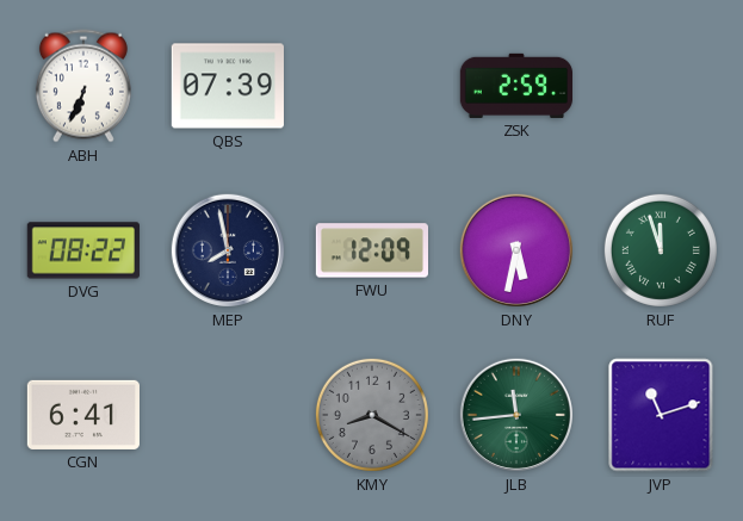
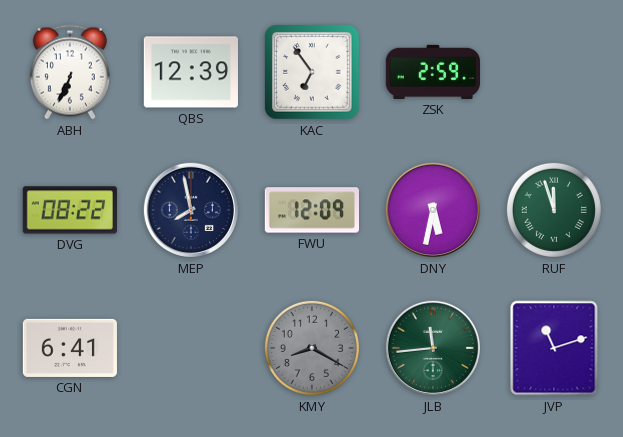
QBS: 07:39 -> 12:39 (191, 72)
KAC: none -> 6:54 (313, 73)
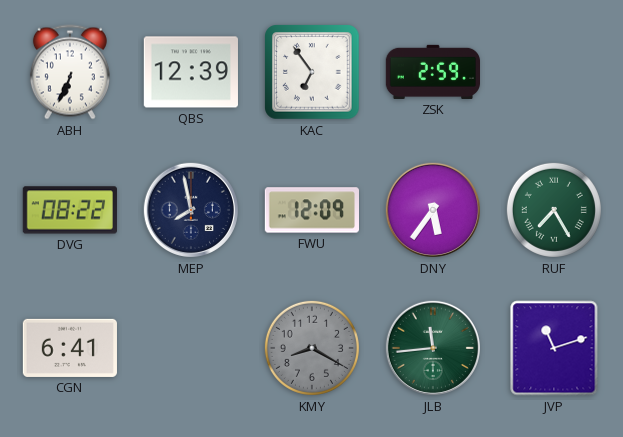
DNY: 5:32 -> 5:36 (433, 210)
RUF: 11:57 -> 7:25 (554, 210)
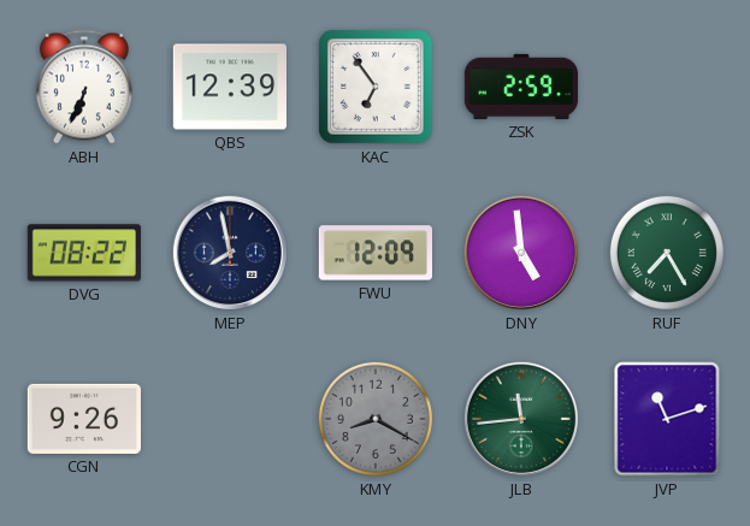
DNY: 5:36 -> 4:59 (521, 253)
CGN: 6:41 -> 9:26 (83, 419)
